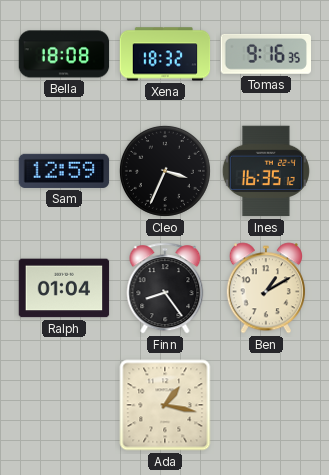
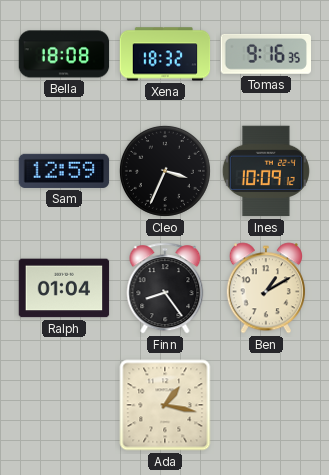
Ines: 16:35 -> 10:09 (266, 171)
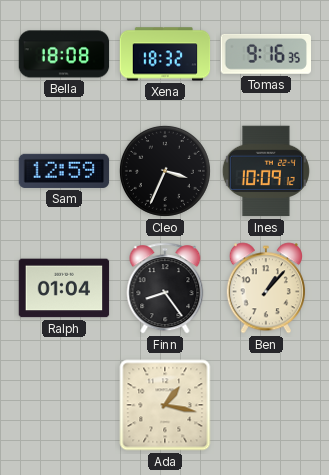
Ben: 1:10 -> 1:07 (266, 288)
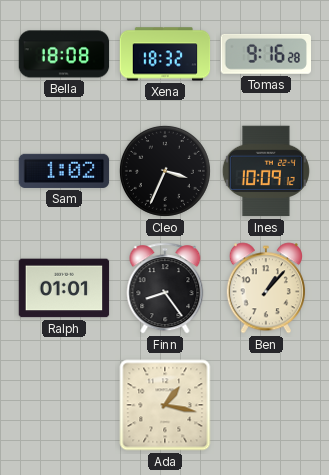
Tomas: 9:16:35 -> 9:16:28 (265, 54)
Sam: 12:59 -> 1:02 (64, 171)
Ralph: 01:04 -> 01:01 (64, 288)
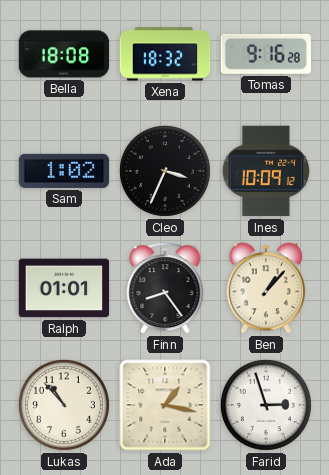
Lukas: none -> 10:53 (64, 405)
Farid: none -> 2:57 (266, 405)
